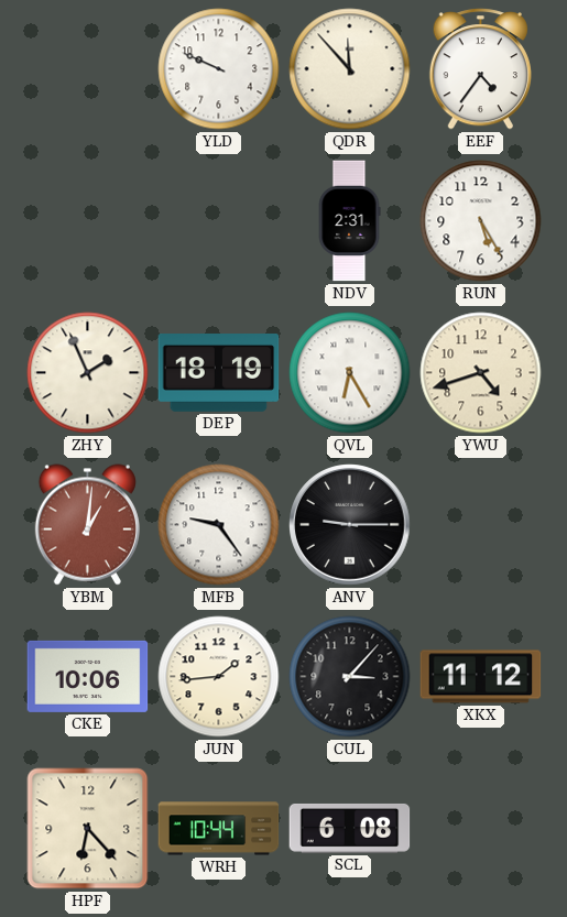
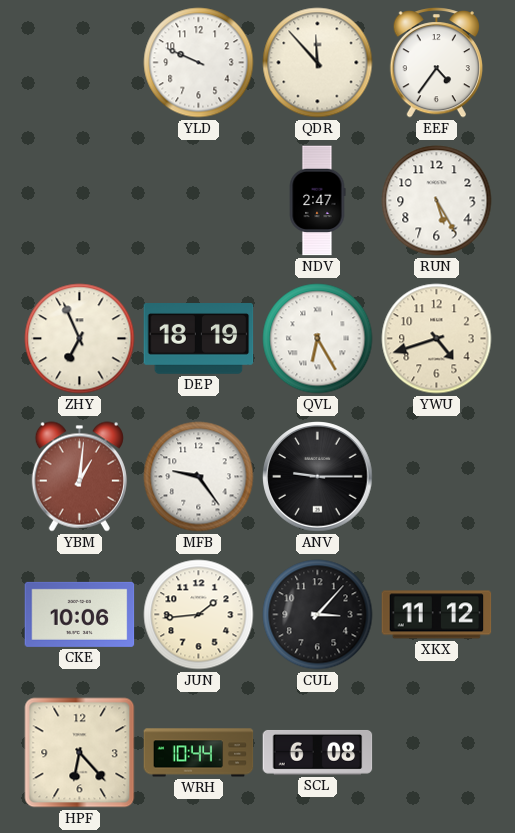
NDV: 2:31 -> 2:47 (317, 201)
ZHY: 1:56 -> 6:56 (80, 339)
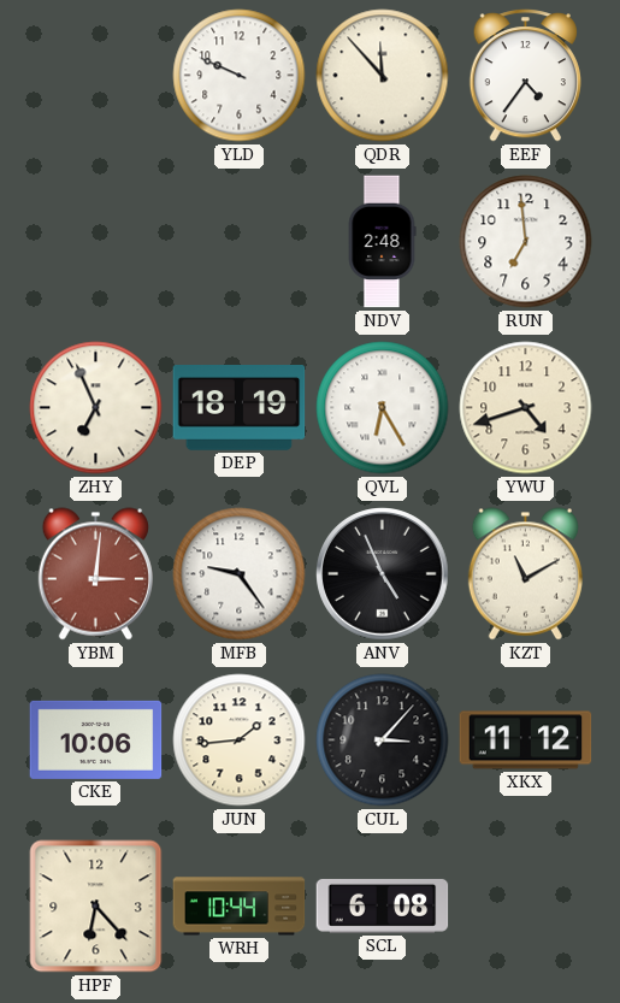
NDV: 2:47 -> 2:48 (382, 242)
RUN: 5:25 -> 6:59 (526, 242)
YBM: 1:01 -> 3:01 (95, 574)
ANV: 9:15 -> 4:56 (383, 574)
KZT: none -> 11:10 (525, 574)
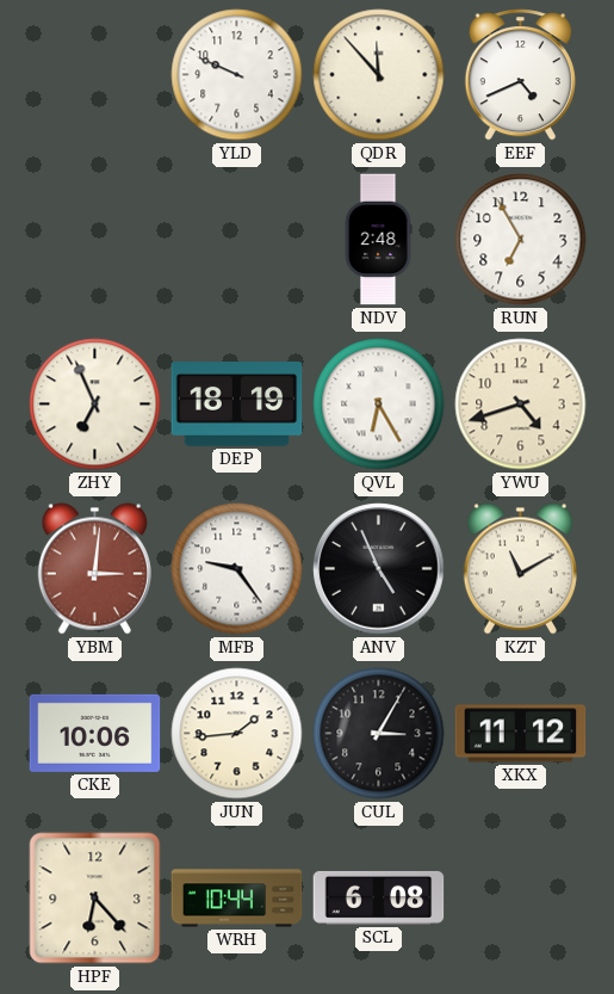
EEF: 4:36 -> 4:41 (520, 75)
RUN: 6:59 -> 6:55 (521, 240)
CUL: 3:07 -> 3:05 (379, 734)
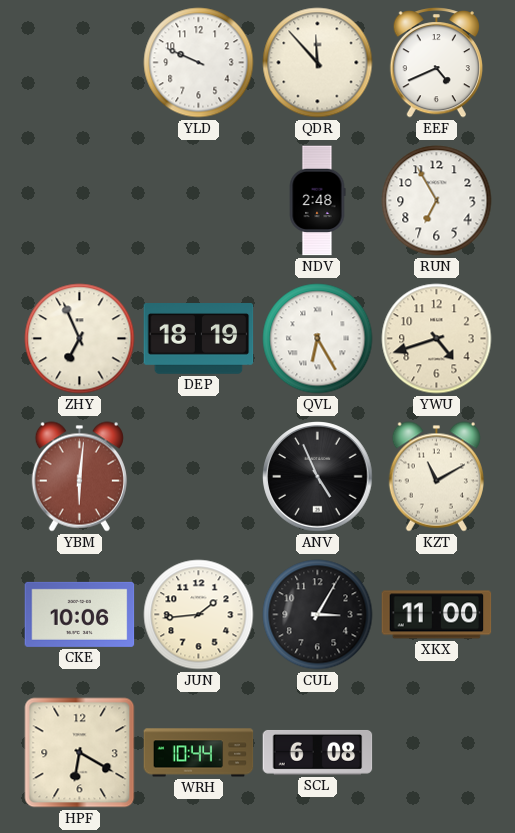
YBM: 3:01 -> 6:01 (79, 477)
MFB: 9:24 -> none (237, 569)
XKX: 11:12 -> 11:00 (437, 615)
HPF: 6:23 -> 6:20 (80, 753)
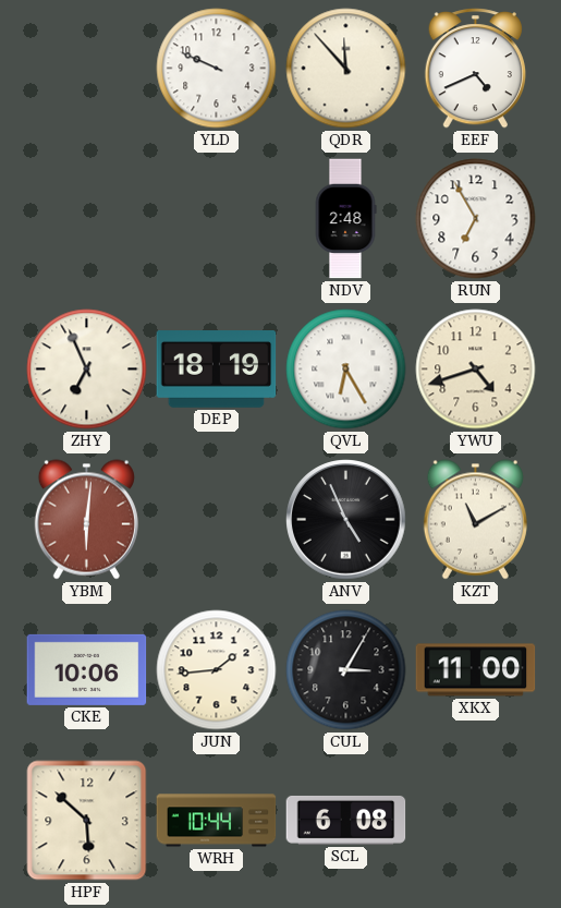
HPF: 6:20 -> 5:52 (87, 821)
